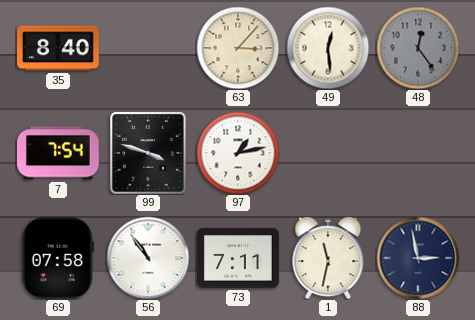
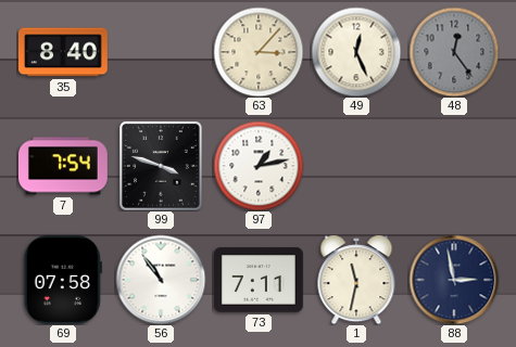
49: 12:29 -> 12:26 (356, 52)
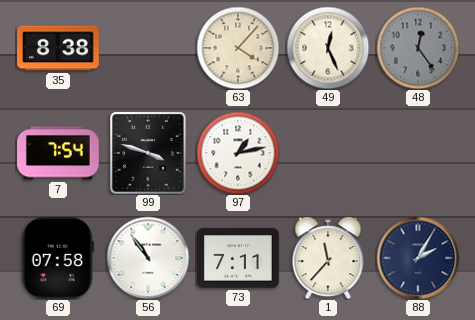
35: 8:40 -> 8:38 (59, 48)
63: 3:07 -> 4:07 (238, 48)
1: 11:32 -> 11:37 (328, 258)
88: 2:58 -> 2:05 (418, 258)
